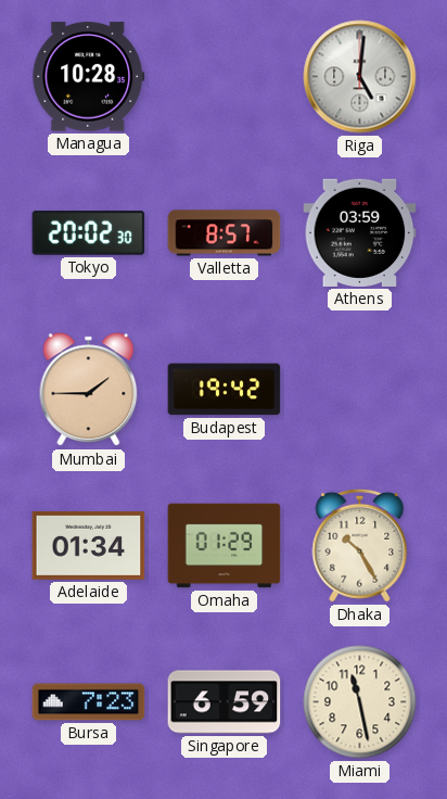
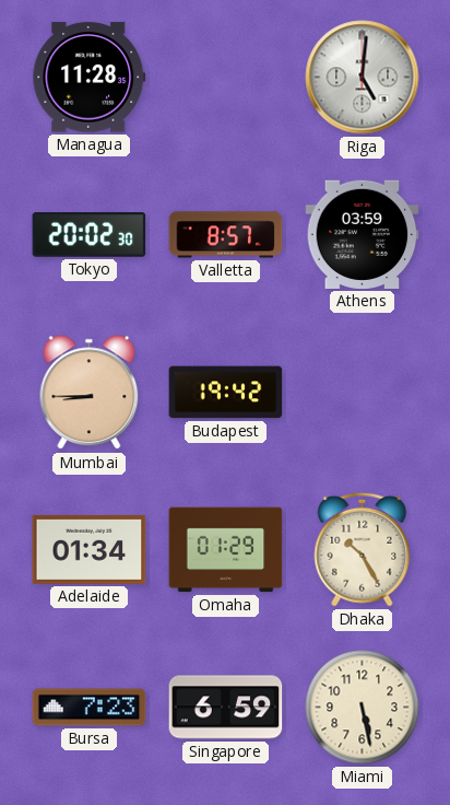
Managua: 10:28 -> 11:28 (90, 78)
Mumbai: 1:45 -> 8:45 (90, 393)
Miami: 11:28 -> 5:28 (363, 708)
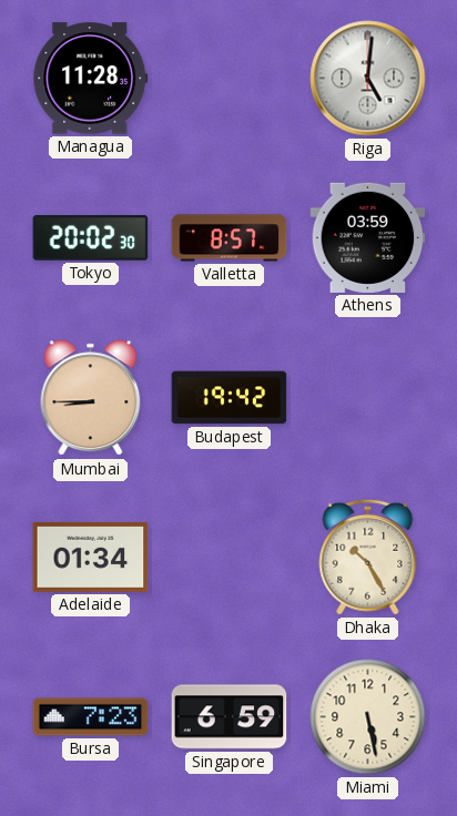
Omaha: 01:29 -> none (226, 550)
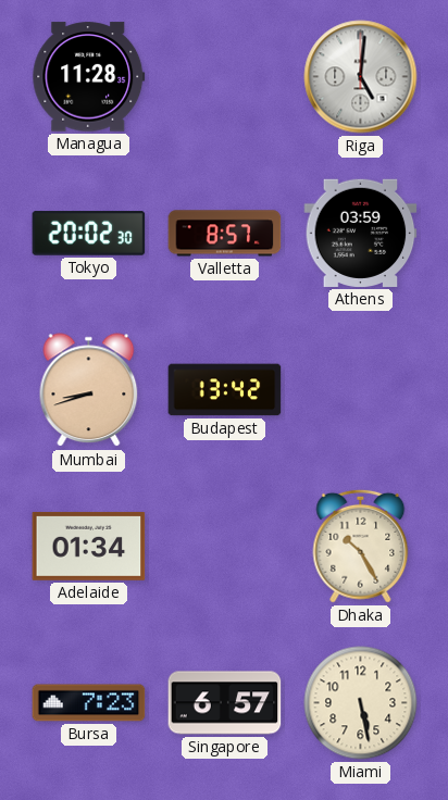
Mumbai: 8:45 -> 8:42 (89, 390)
Budapest: 19:42 -> 13:42 (225, 390)
Singapore: 6:59 -> 6:57 (225, 703)
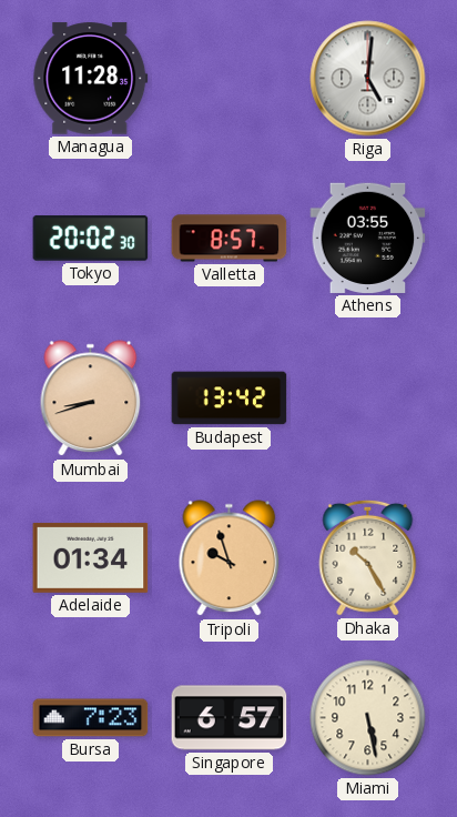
Athens: 03:59 -> 03:55 (368, 238)
Tripoli: none -> 9:57 (230, 558)
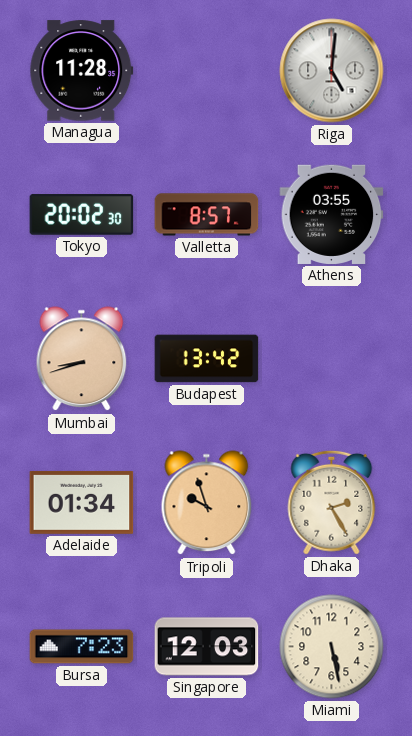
Dhaka: 10:25 -> 2:25 (332, 502)
Singapore: 6:57 -> 12:03 (207, 647)
